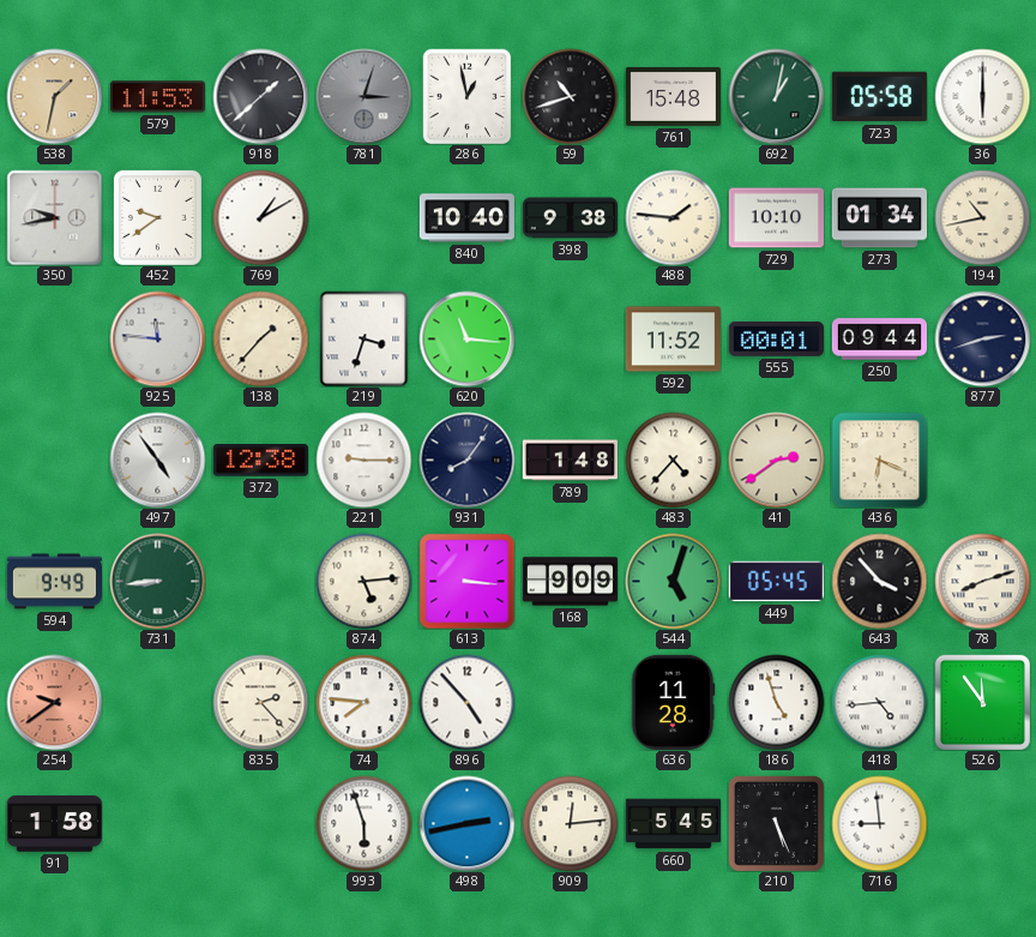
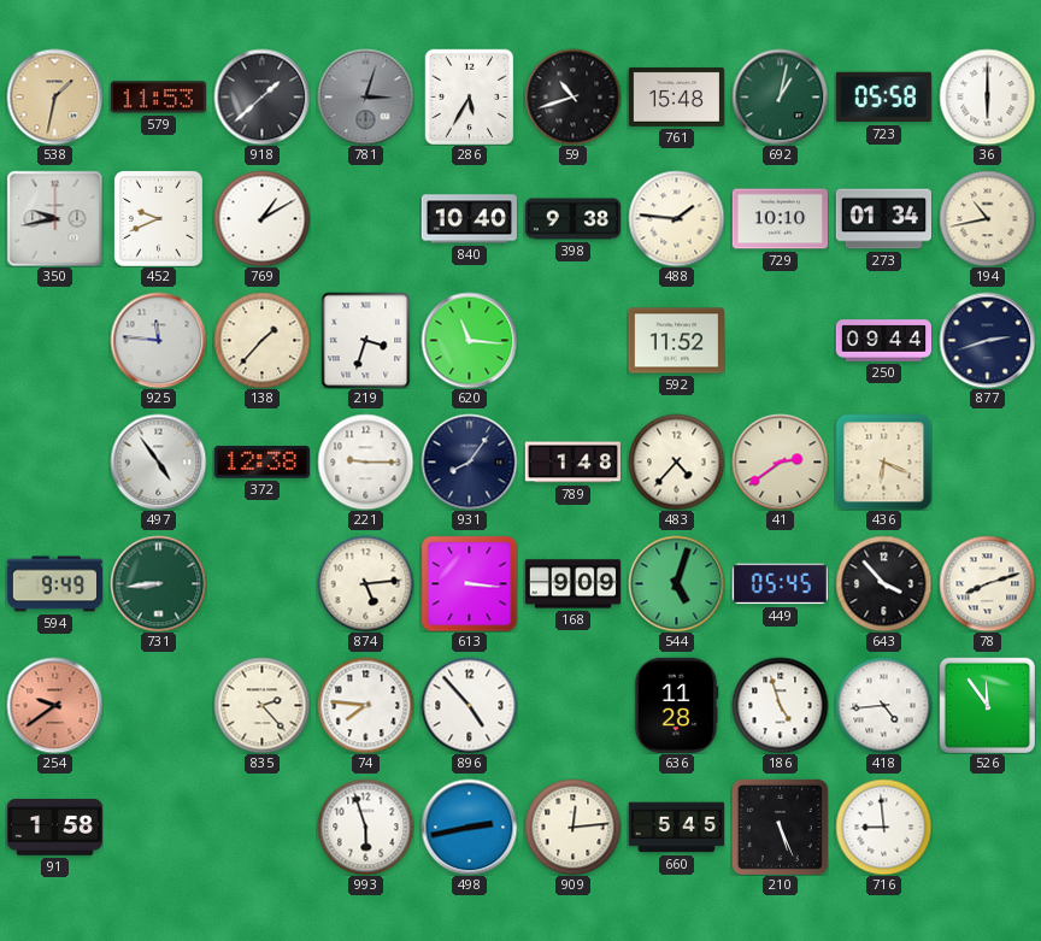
286: 12:58 -> 5:35 (470, 96)
452: 9:39 -> 9:41 (158, 218)
555: 00:01 -> none (776, 338)
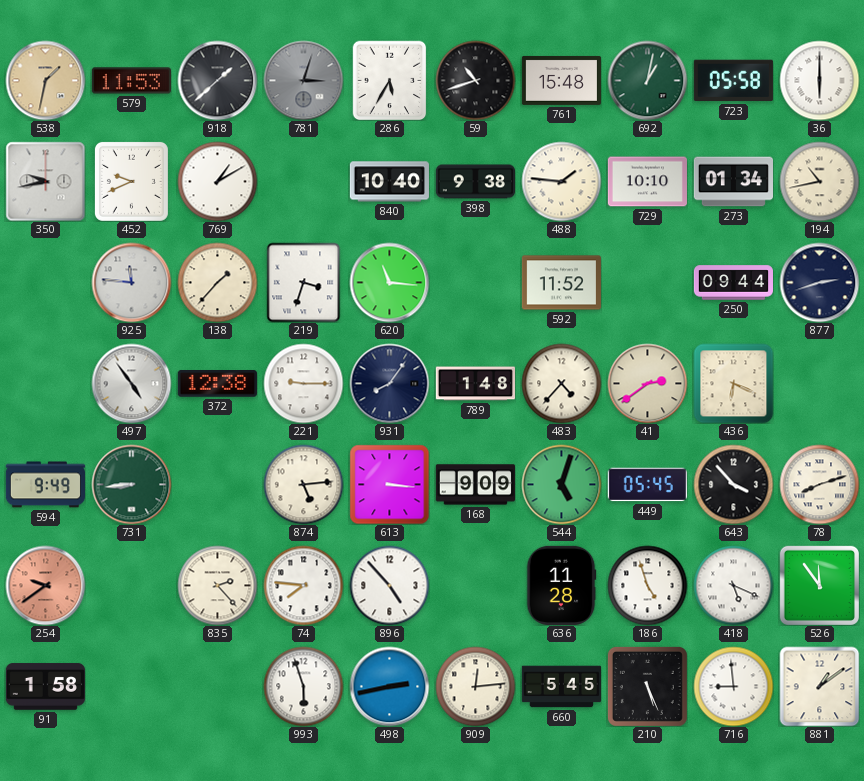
418: 4:44 -> 5:19 (733, 585)
881: none -> 1:09 (819, 686)
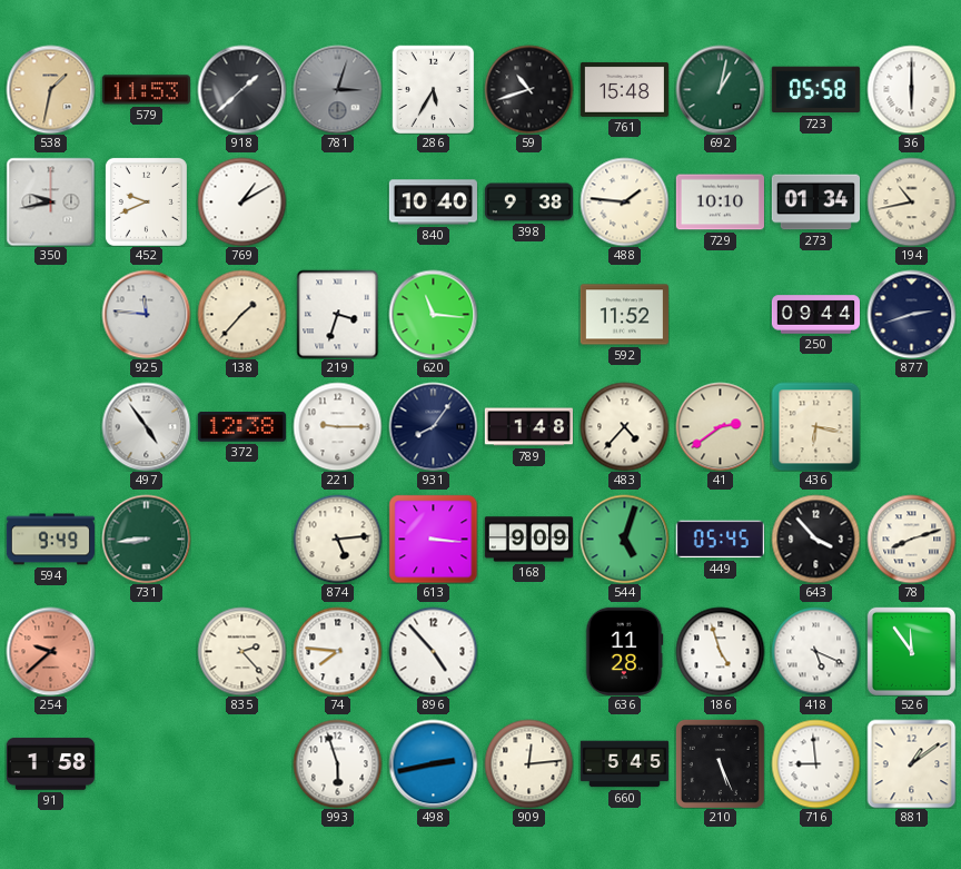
436: 6:19 -> 6:17 (815, 426)
254: 9:39 -> 9:38 (50, 651)
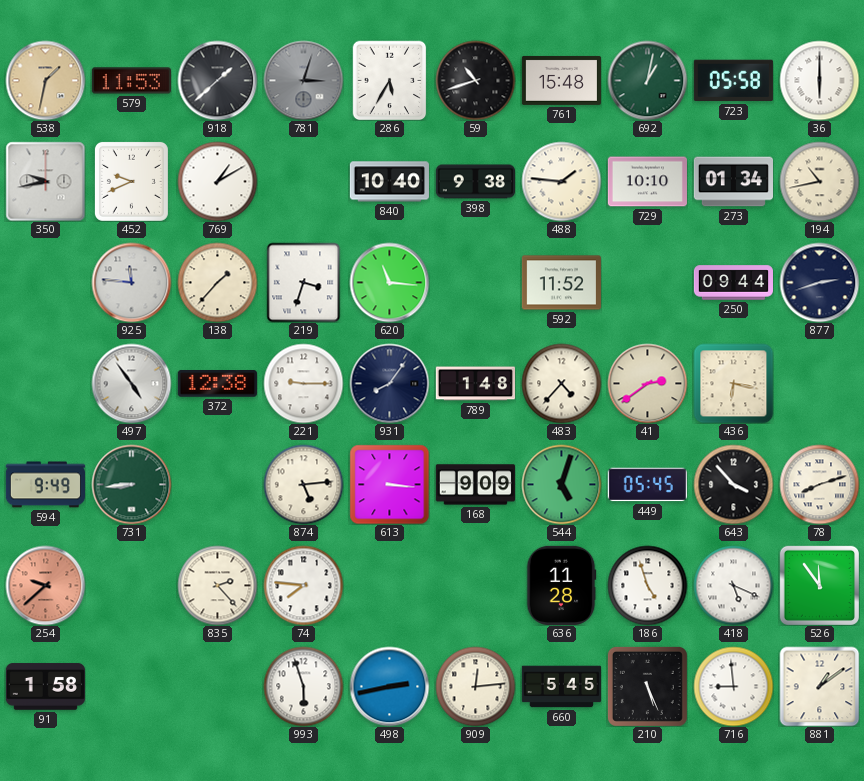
896: 4:53 -> none (433, 651)
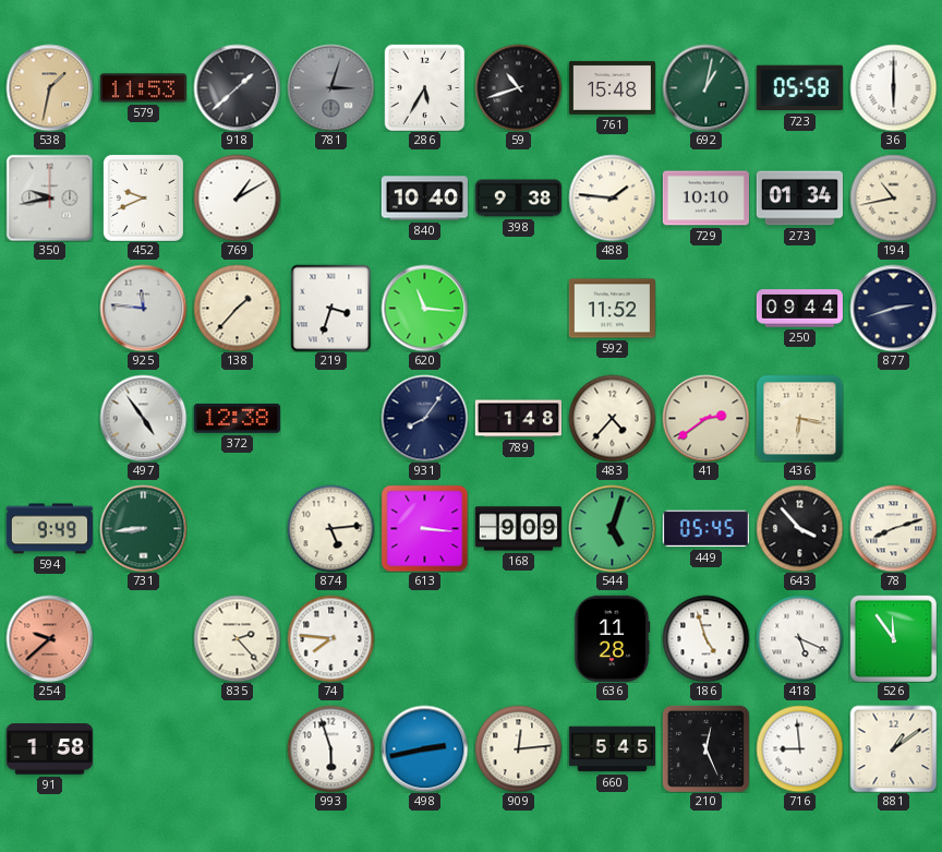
221: 9:15 -> none (303, 383)
210: 5:26 -> 12:26 (705, 748)
